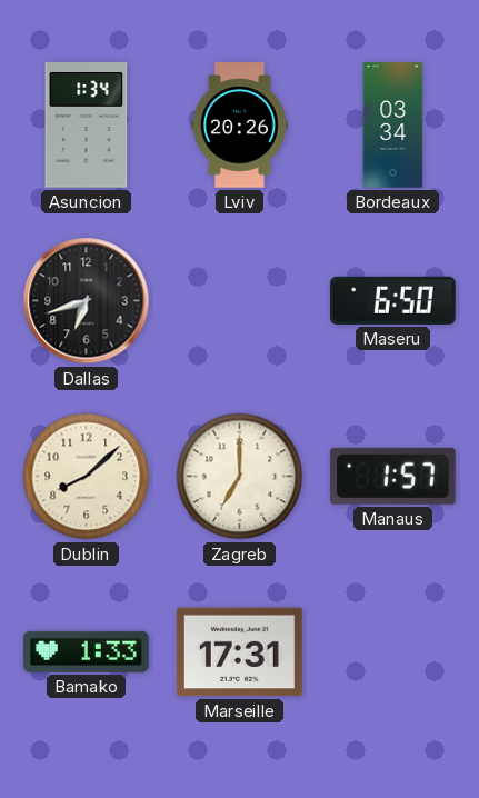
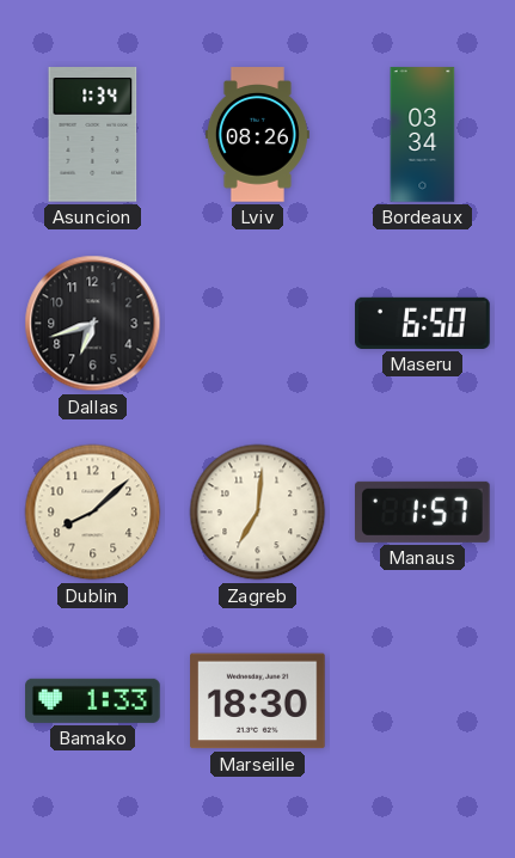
Lviv: 20:26 -> 08:26 (257, 135)
Zagreb: 7:00 -> 7:01 (258, 513)
Marseille: 17:31 -> 18:30 (258, 701)
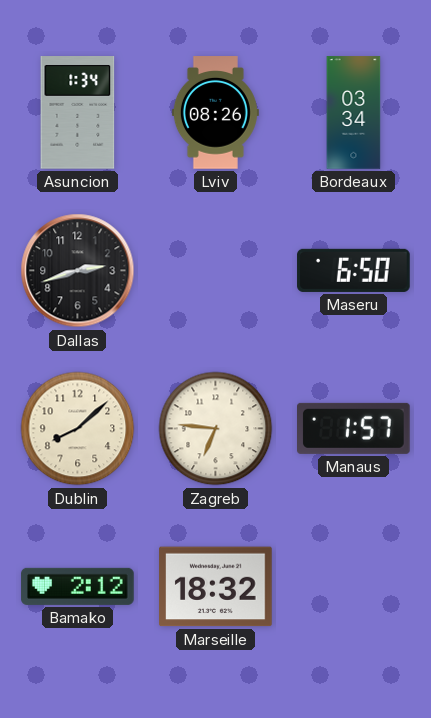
Dallas: 6:42 -> 2:42 (78, 271)
Zagreb: 7:01 -> 6:46 (216, 429)
Bamako: 1:33 -> 2:12 (78, 586)
Marseille: 18:30 -> 18:32 (216, 587)
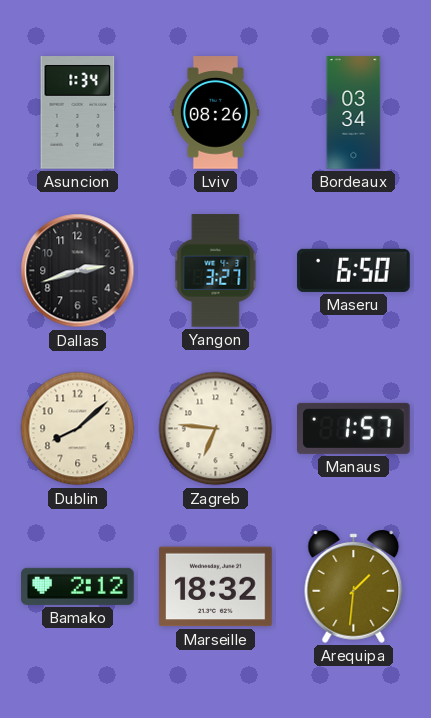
Yangon: none -> 3:27 (216, 271)
Arequipa: none -> 1:31 (354, 586)
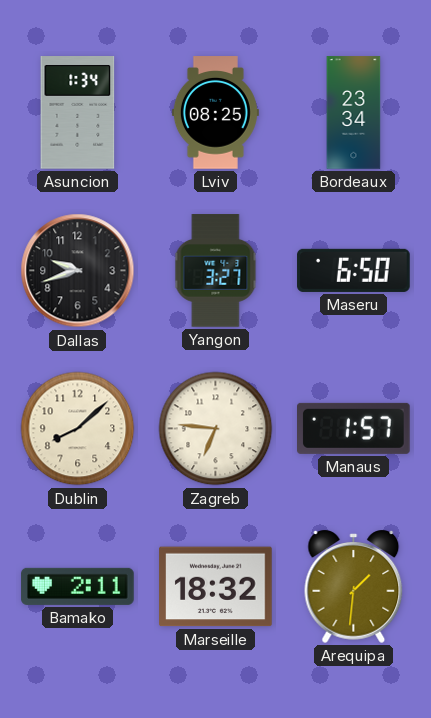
Lviv: 08:26 -> 08:25 (215, 113)
Bordeaux: 03:34 -> 23:34 (354, 113)
Dallas: 2:42 -> 9:42 (78, 271)
Bamako: 2:12 -> 2:11 (78, 586)
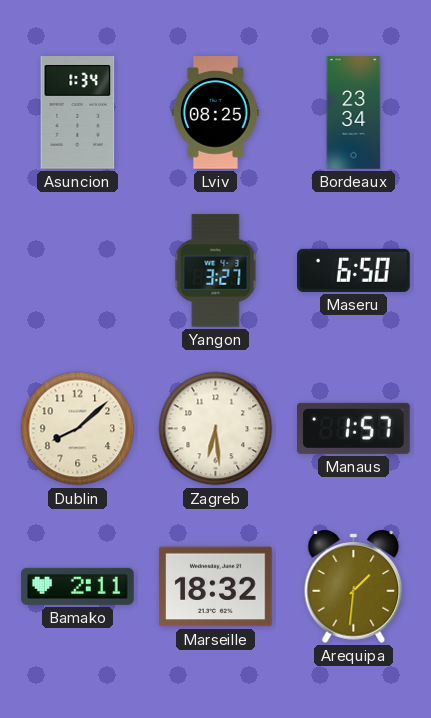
Dallas: 9:42 -> none (78, 271)
Zagreb: 6:46 -> 6:29 (216, 429)
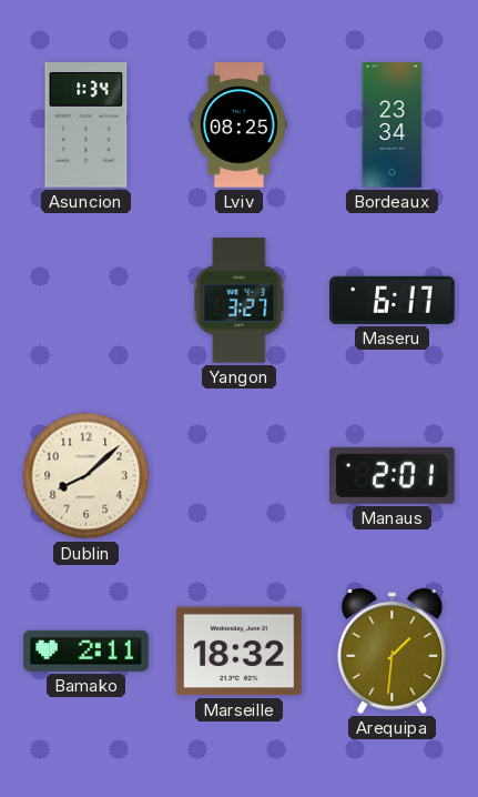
Maseru: 6:50 -> 6:17 (393, 300)
Zagreb: 6:29 -> none (216, 429)
Manaus: 1:57 -> 2:01 (393, 475)
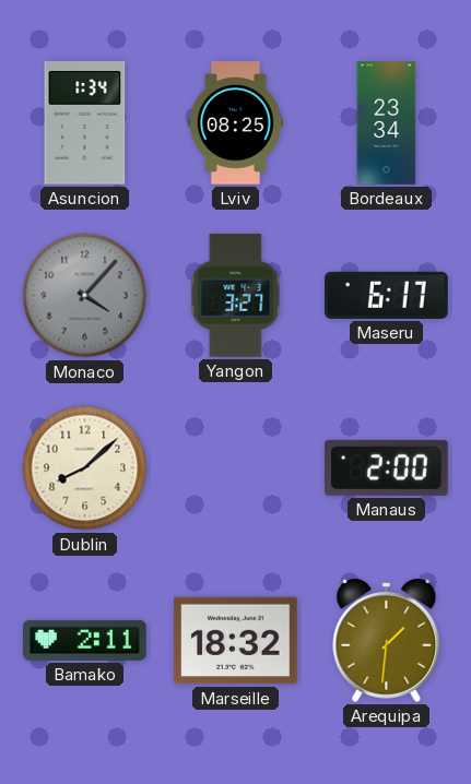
Monaco: none -> 4:07 (85, 296)
Manaus: 2:01 -> 2:00 (387, 467)
